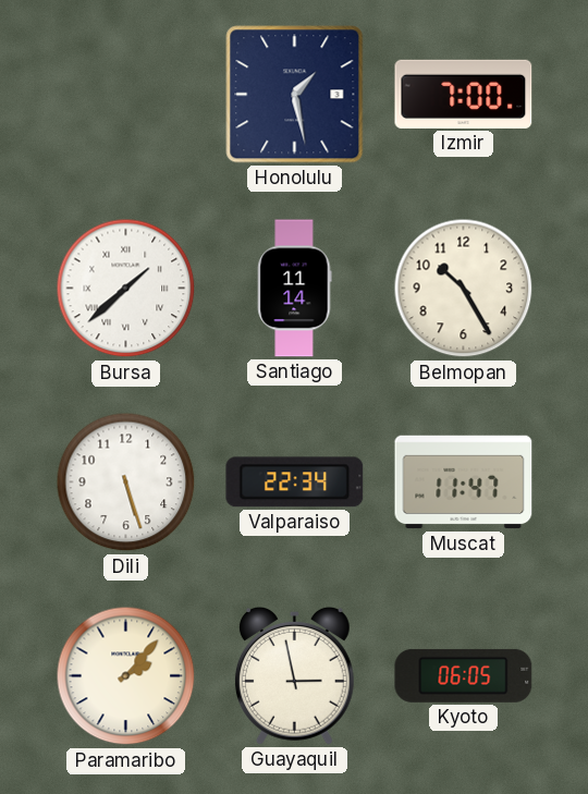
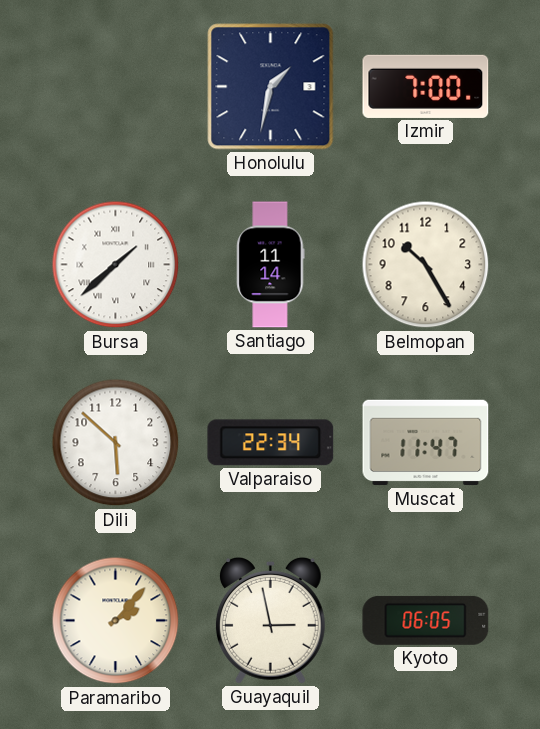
Honolulu: 1:28 -> 1:32 (271, 87)
Dili: 5:27 -> 5:52 (116, 443)
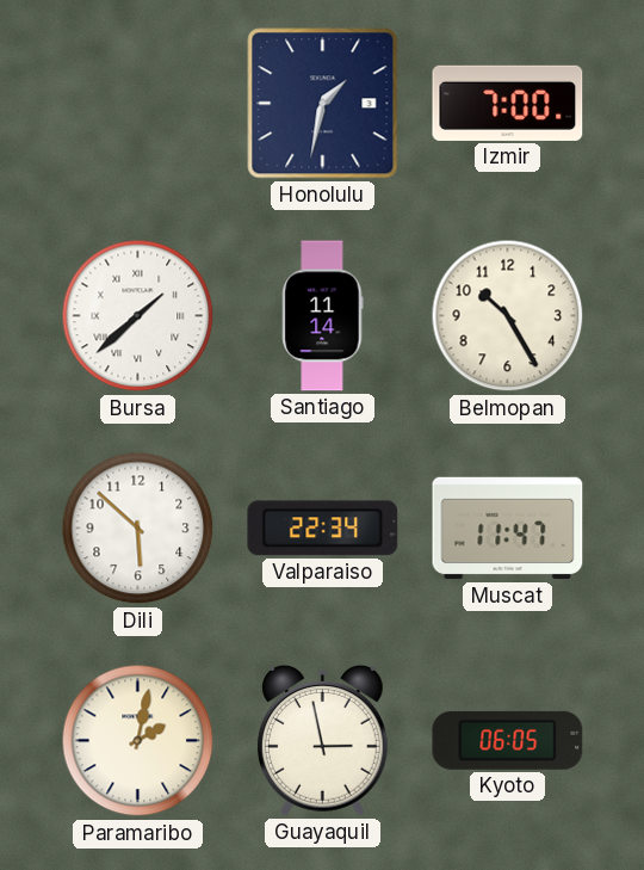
Paramaribo: 2:07 -> 2:02 (138, 741)
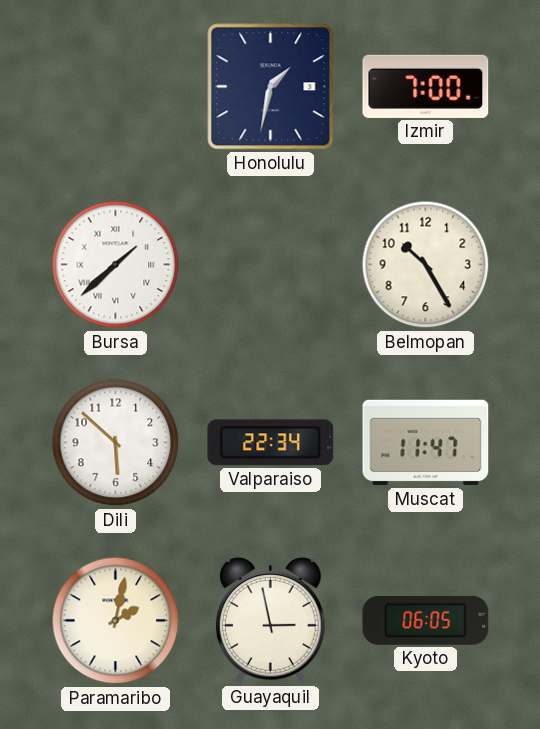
Santiago: 11:14 -> none (323, 316)
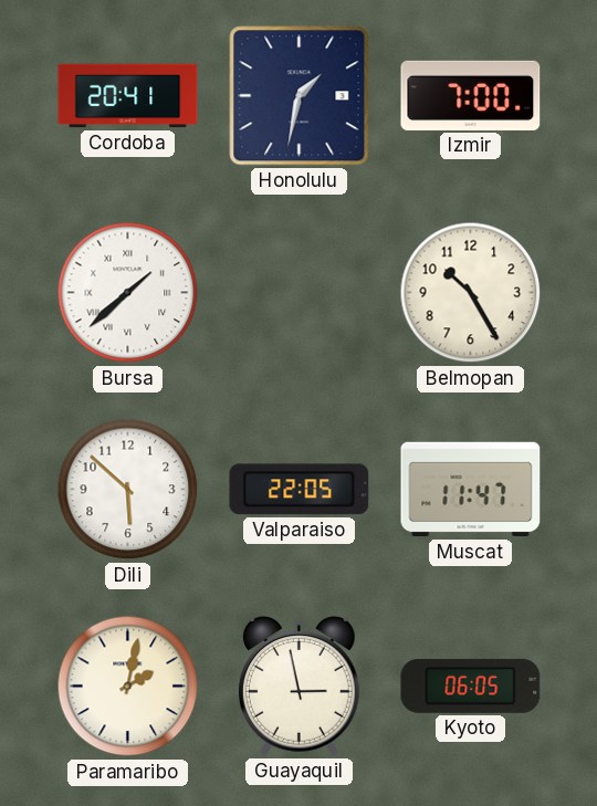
Cordoba: none -> 20:41 (128, 96)
Valparaiso: 22:34 -> 22:05 (300, 490)
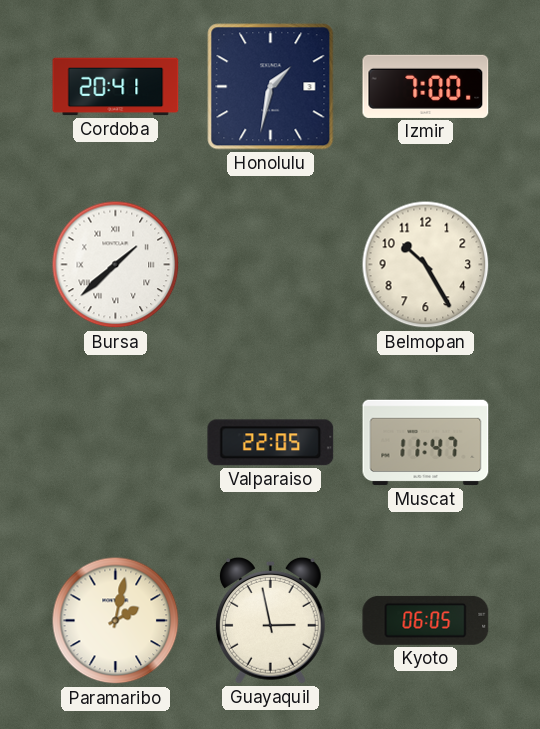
Dili: 5:52 -> none (128, 490)
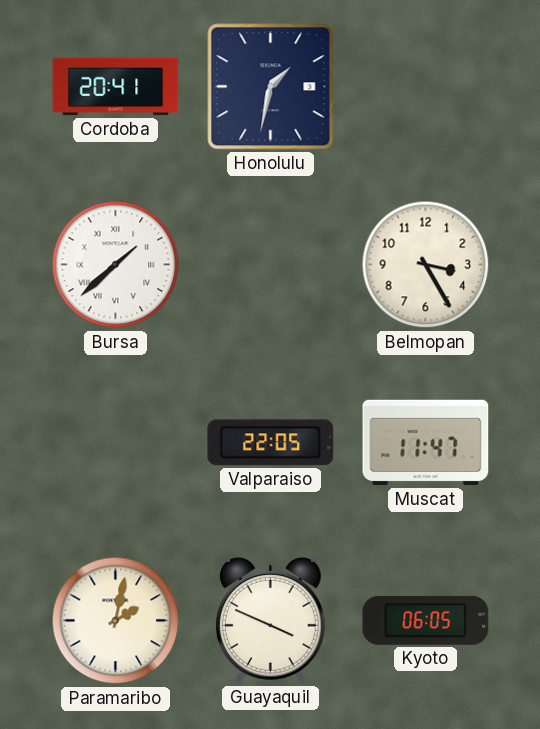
Izmir: 7:00 -> none (426, 86)
Belmopan: 10:25 -> 3:25 (426, 265)
Guayaquil: 2:58 -> 3:49 (270, 620)
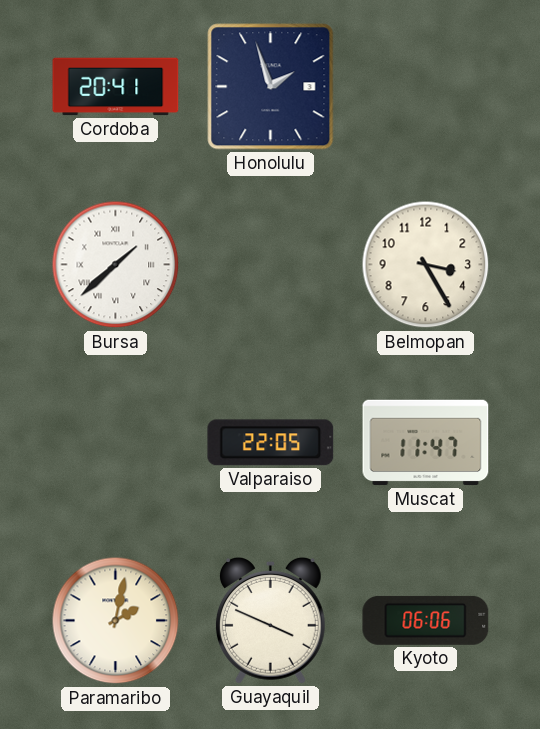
Honolulu: 1:32 -> 1:57 (271, 87)
Kyoto: 06:05 -> 06:06 (426, 620)
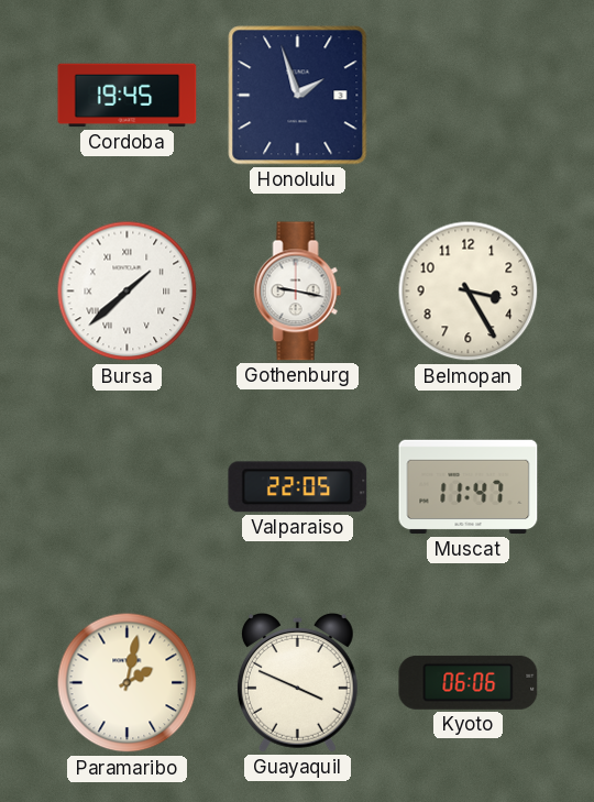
Cordoba: 20:41 -> 19:45 (128, 96)
Gothenburg: none -> 9:17 (298, 292)
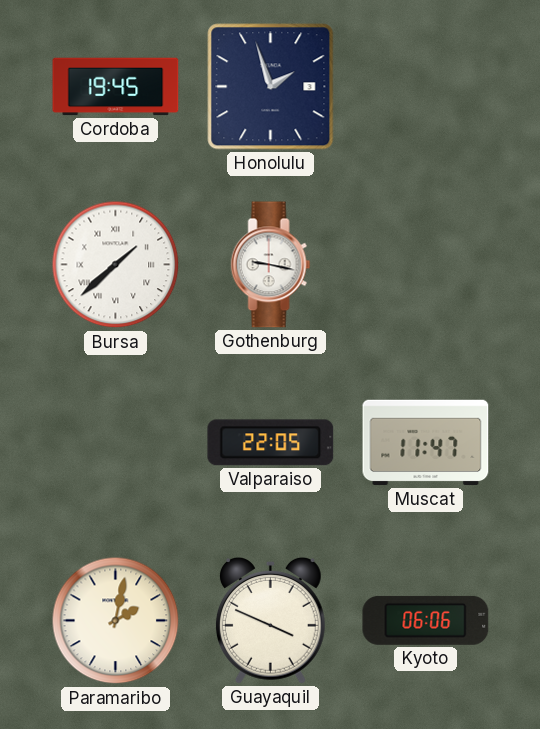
Belmopan: 3:25 -> none (469, 292)
